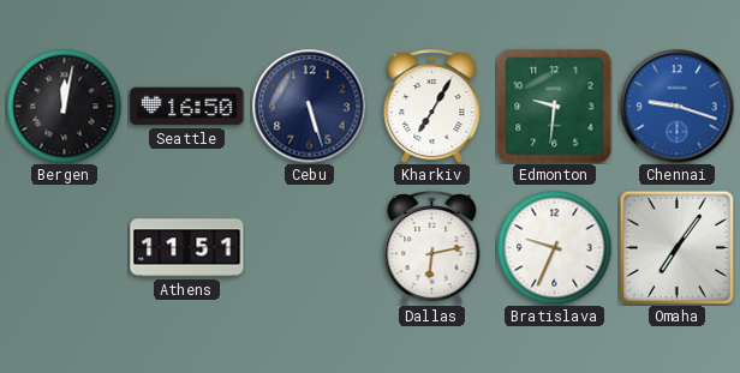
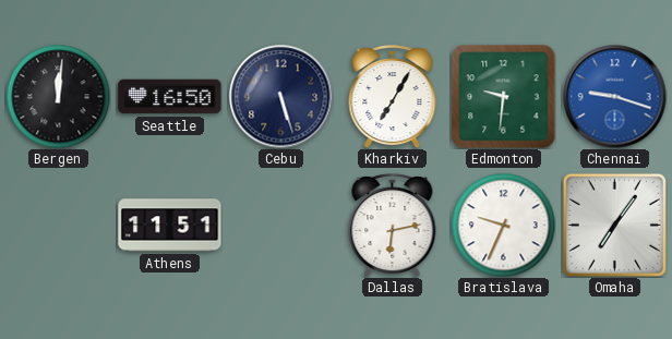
Bergen: 12:02 -> 12:01 (58, 96)
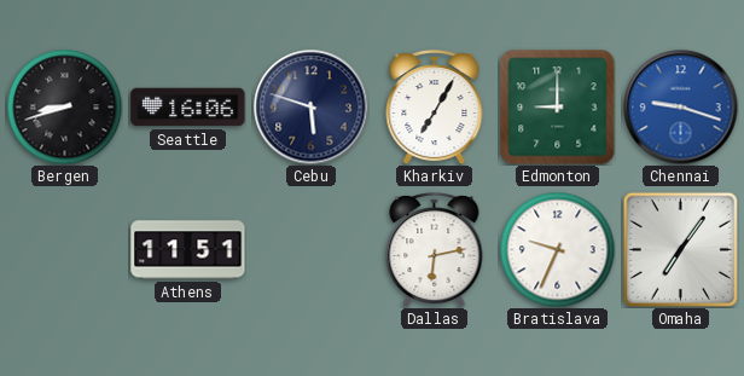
Bergen: 12:01 -> 8:42 (64, 106)
Seattle: 16:50 -> 16:06 (188, 108)
Cebu: 5:27 -> 5:48 (310, 106)
Edmonton: 9:31 -> 9:00 (558, 108)
